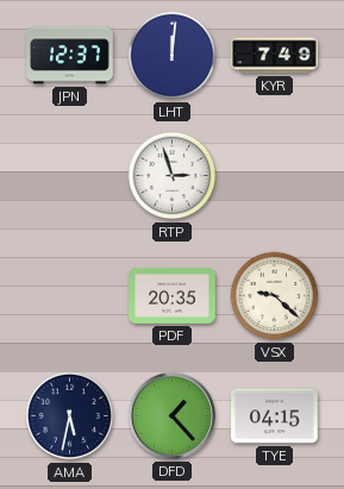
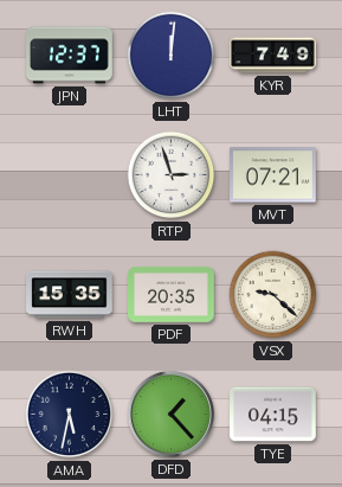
MVT: none -> 07:21 (273, 175)
RWH: none -> 15:35 (70, 295)
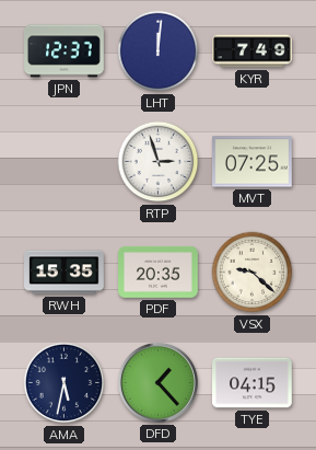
MVT: 07:21 -> 07:25 (253, 162)
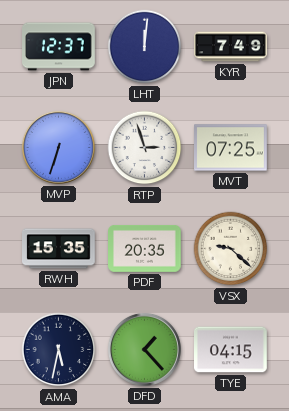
MVP: none -> 6:33 (58, 147)
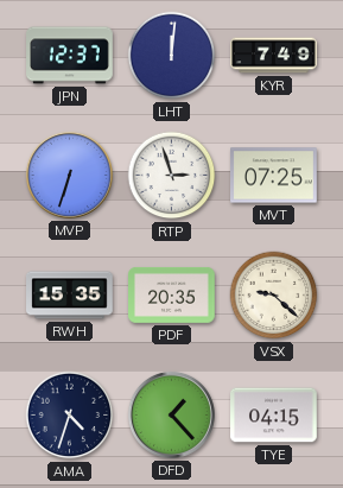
AMA: 5:32 -> 4:33 (70, 416)
